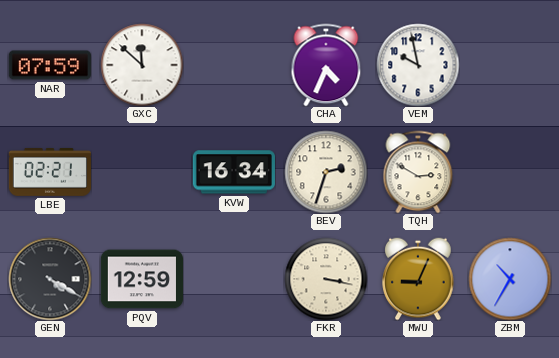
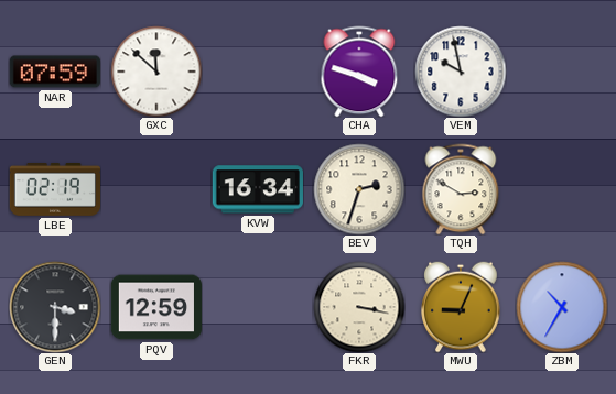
CHA: 4:34 -> 3:48 (359, 72)
LBE: 02:21 -> 02:19 (54, 190)
GEN: 4:20 -> 3:30 (55, 307)
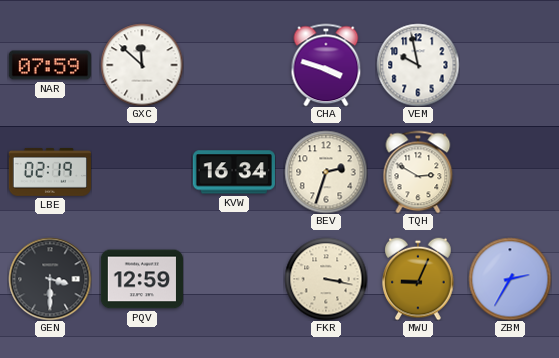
ZBM: 10:35 -> 2:35 (510, 279)
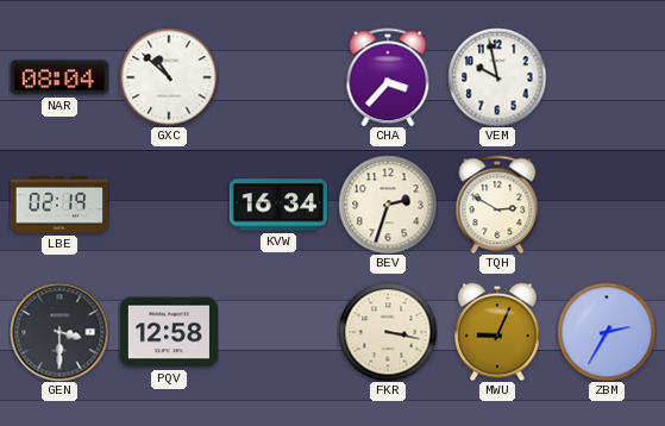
NAR: 07:59 -> 08:04 (59, 77)
GXC: 11:52 -> 10:52 (169, 77)
CHA: 3:48 -> 3:37 (388, 77)
PQV: 12:59 -> 12:58 (168, 332)
